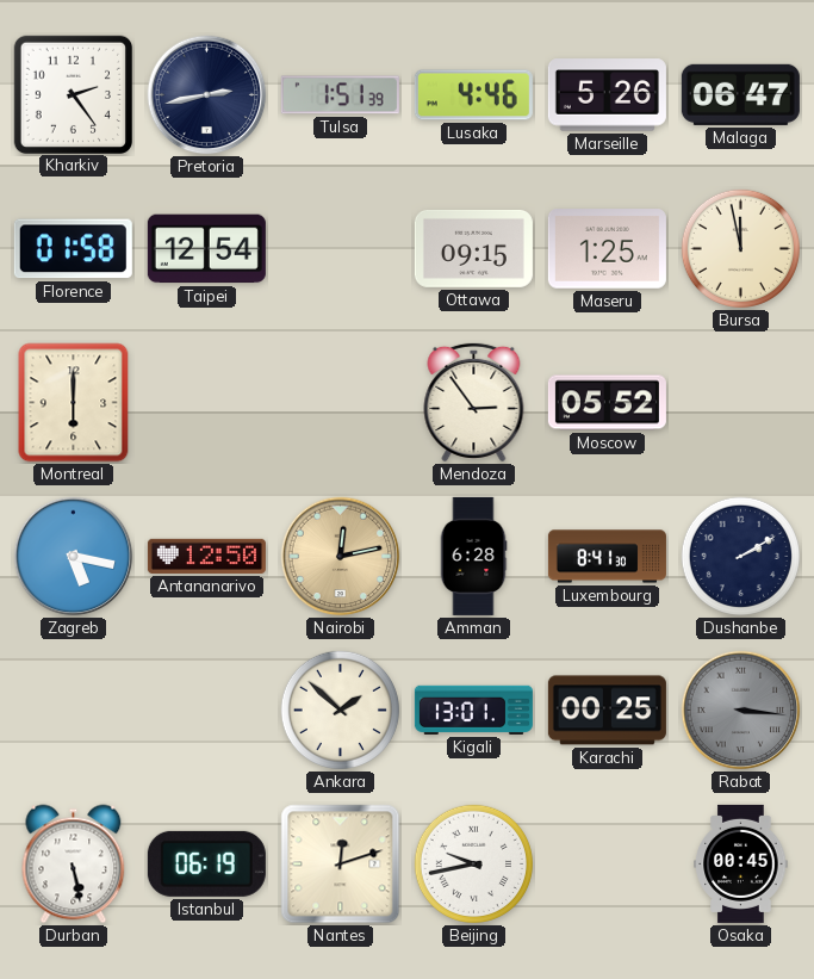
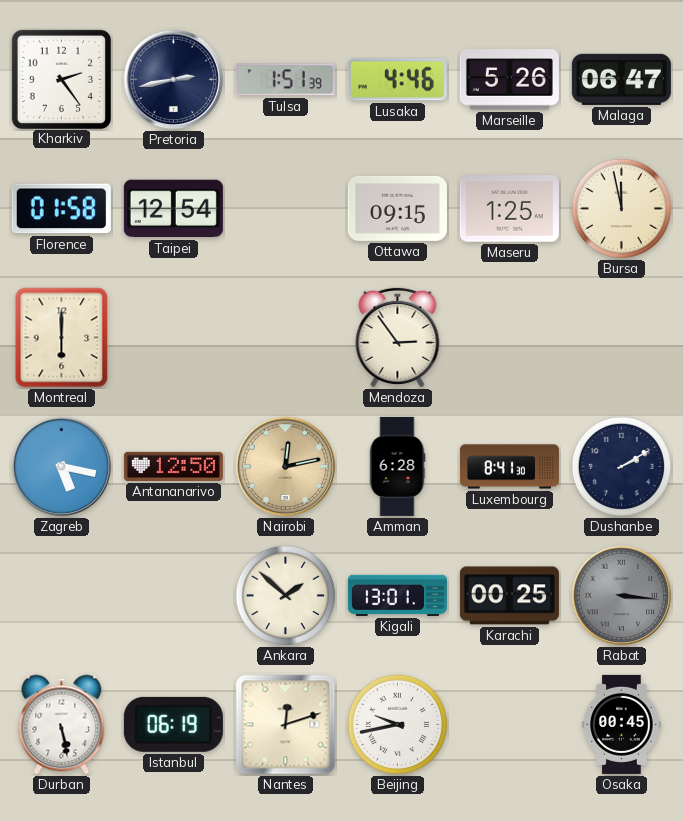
Moscow: 05:52 -> none (607, 403)
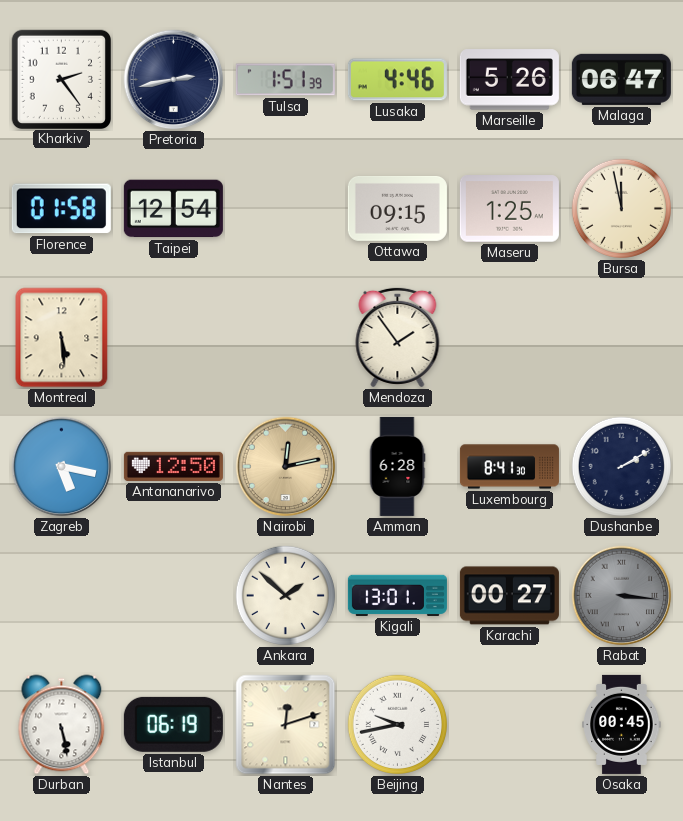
Montreal: 6:00 -> 5:29 (62, 338)
Mendoza: 2:54 -> 1:54 (398, 337)
Karachi: 00:25 -> 00:27 (509, 596)
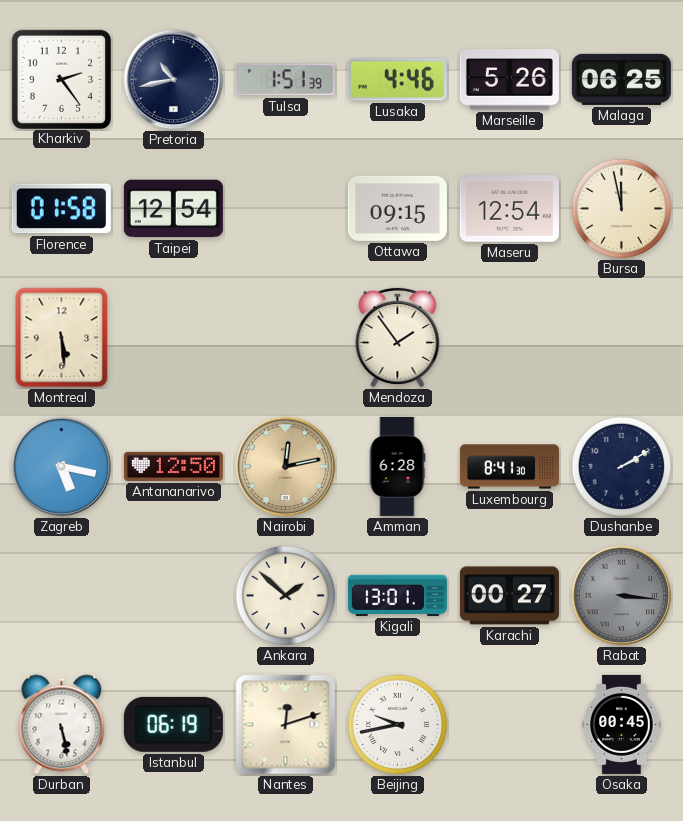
Pretoria: 2:43 -> 10:43 (174, 80)
Malaga: 06:47 -> 06:25 (621, 79)
Maseru: 1:25 -> 12:54 (509, 209)
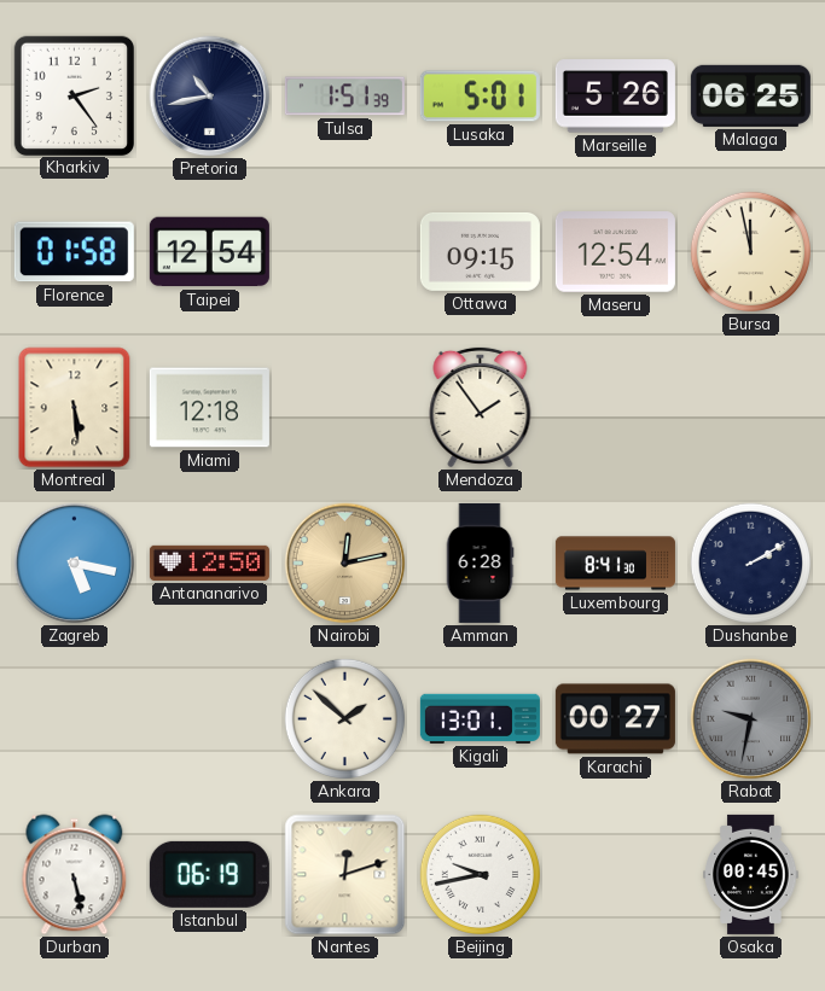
Lusaka: 4:46 -> 5:01 (480, 97)
Miami: none -> 12:18 (209, 408)
Rabat: 3:16 -> 9:32 (751, 719)
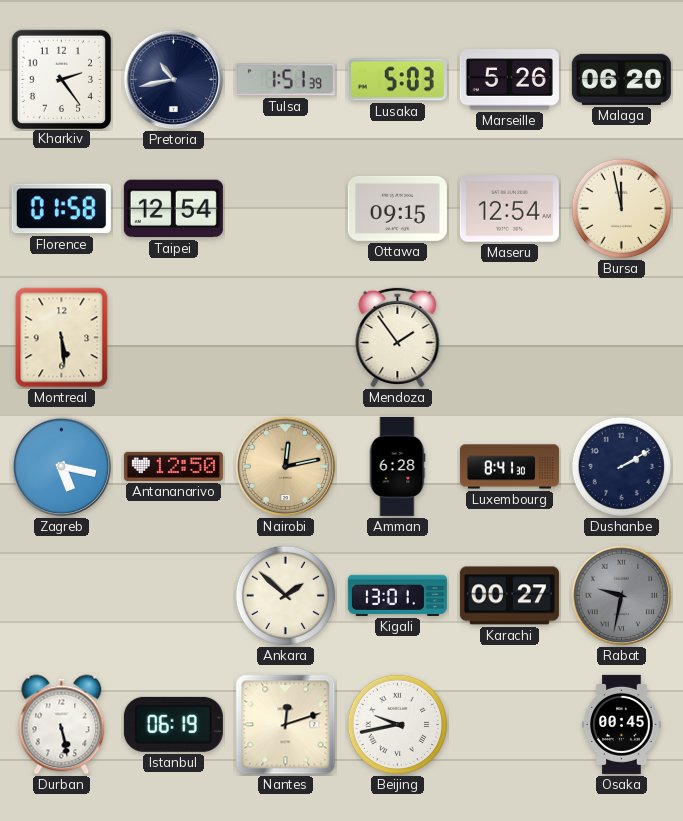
Lusaka: 5:01 -> 5:03 (397, 80)
Malaga: 06:25 -> 06:20 (621, 79)
Miami: 12:18 -> none (209, 408)
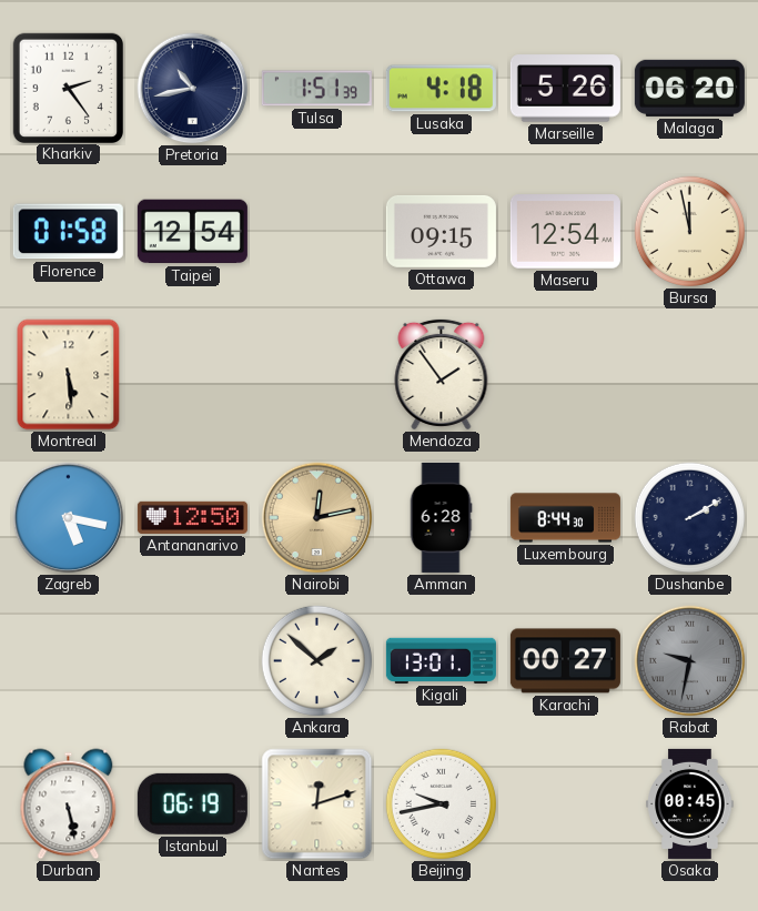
Lusaka: 5:03 -> 4:18 (441, 89)
Luxembourg: 8:41 -> 8:44 (565, 518)
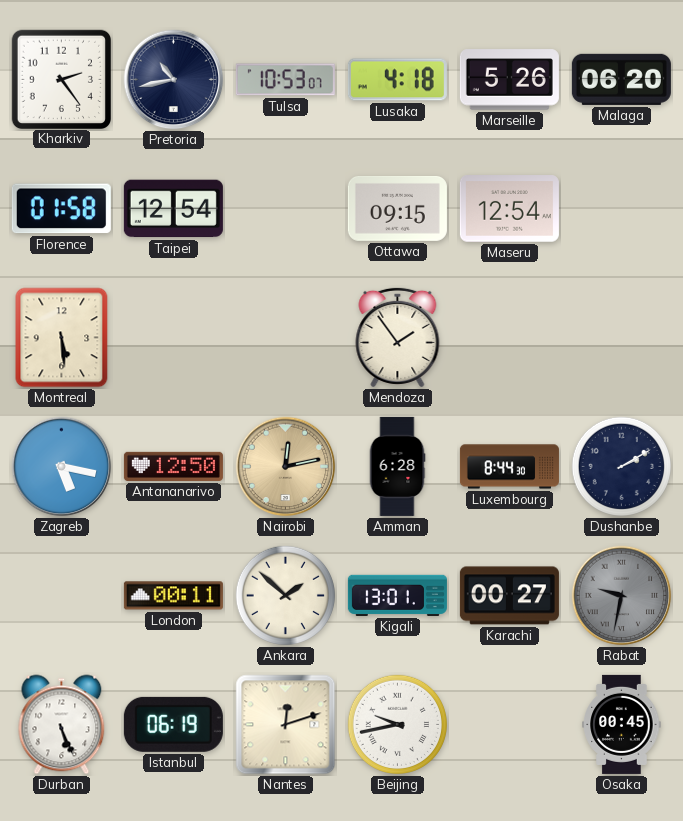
Tulsa: 1:51 -> 10:53 (285, 80)
Bursa: 11:58 -> none (689, 231)
London: none -> 00:11 (173, 596)
Durban: 5:28 -> 5:26 (62, 725)
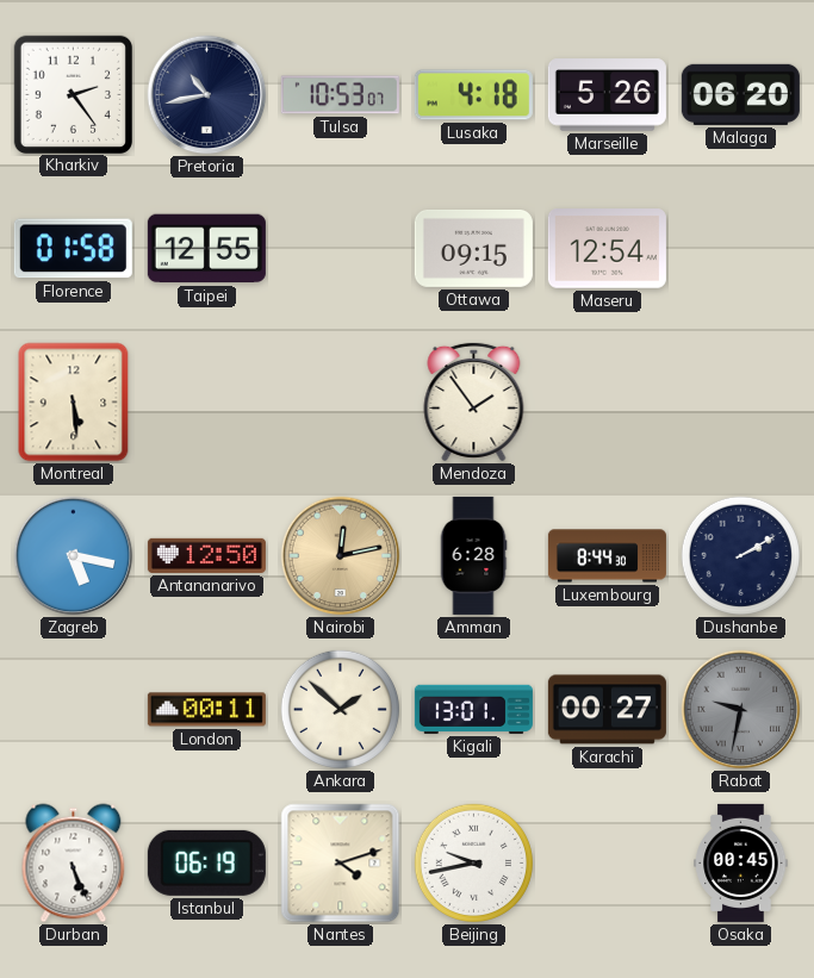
Taipei: 12:54 -> 12:55 (206, 249)
Nantes: 12:12 -> 4:12 (341, 864)
